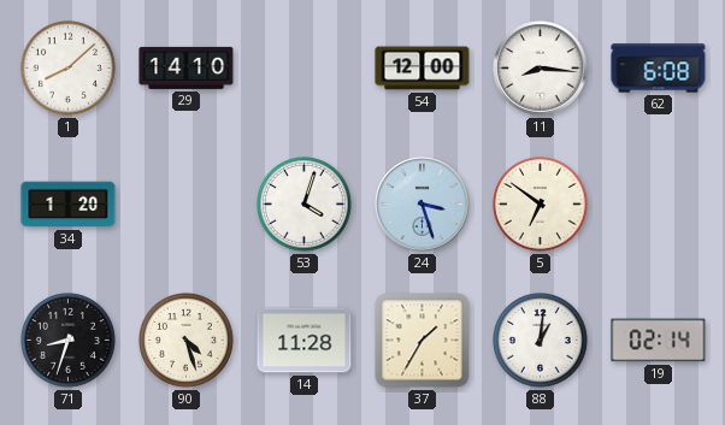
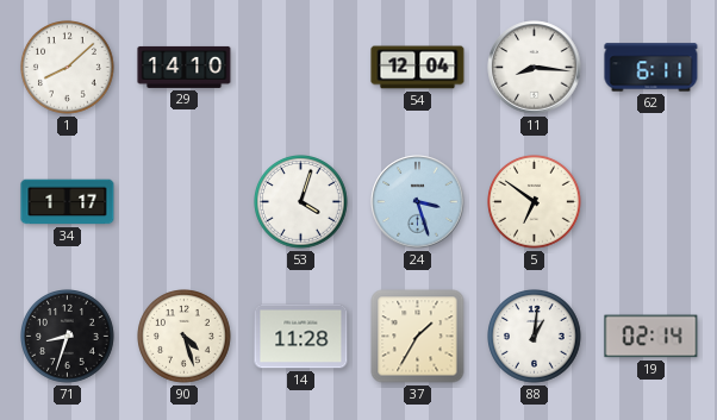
54: 12:00 -> 12:04 (418, 68)
62: 6:08 -> 6:11 (651, 68)
34: 1:20 -> 1:17 (68, 202)
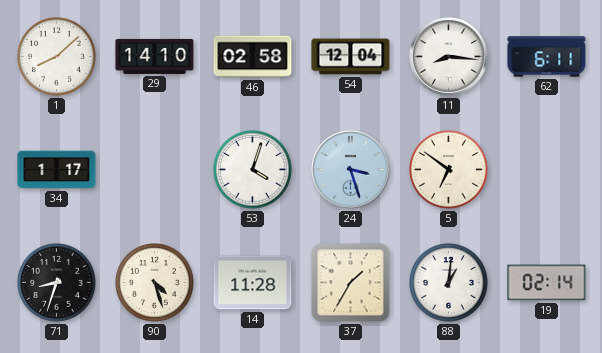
46: none -> 02:58 (253, 57)
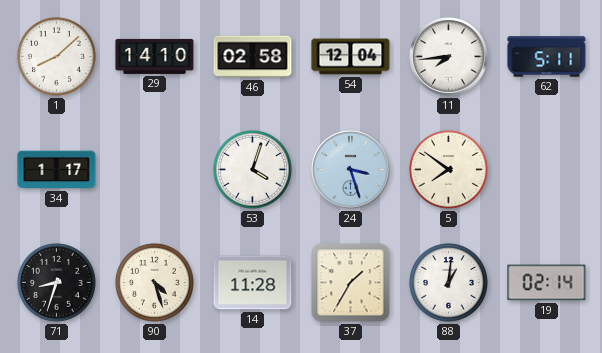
11: 8:16 -> 7:44 (449, 57)
62: 6:11 -> 5:11 (547, 57)
5: 6:51 -> 7:51 (449, 170)
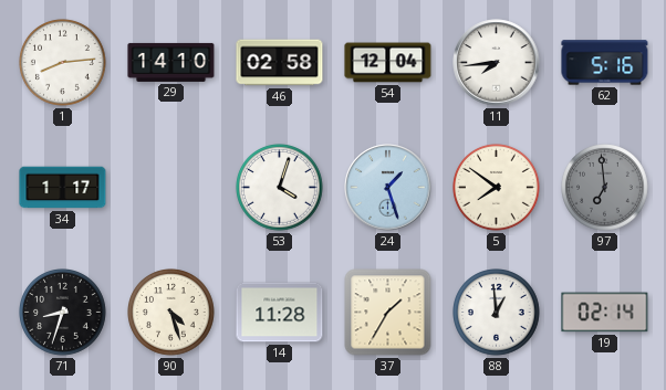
1: 8:08 -> 8:14 (63, 63)
62: 5:11 -> 5:16 (605, 63)
24: 3:27 -> 1:27 (388, 188)
97: none -> 6:59 (605, 188)
88: 1:01 -> 12:59 (497, 313)
